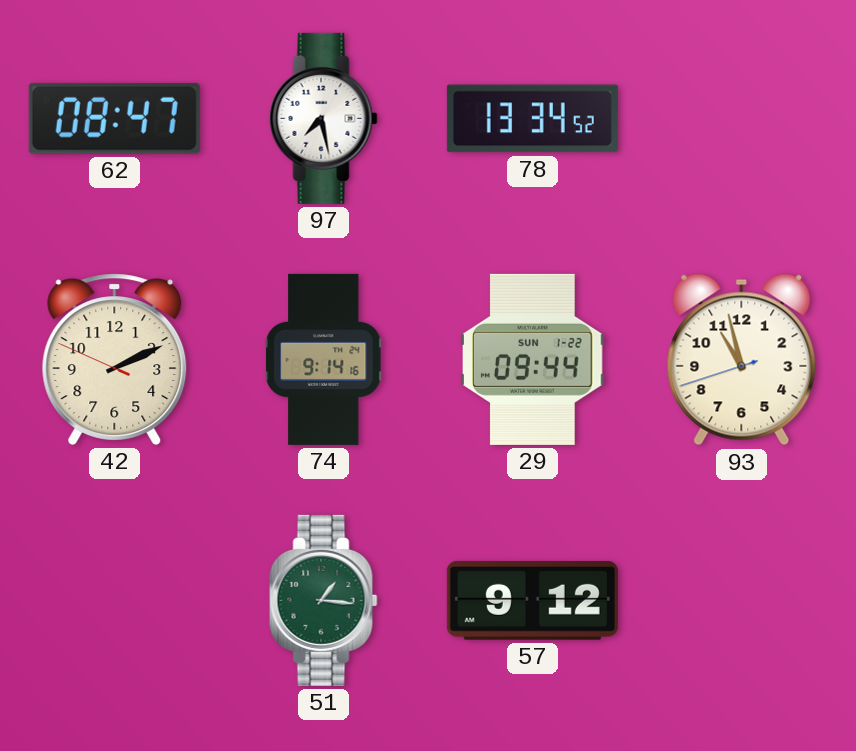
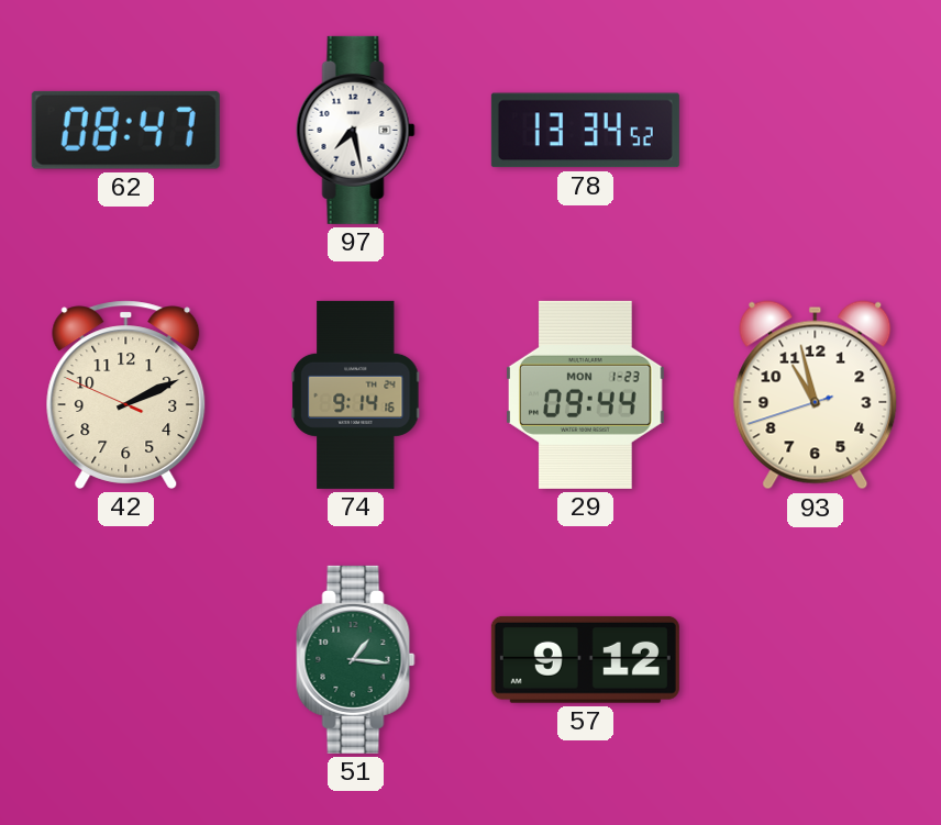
29 date: SUN 1-22 -> MON 1-23 (586, 394)
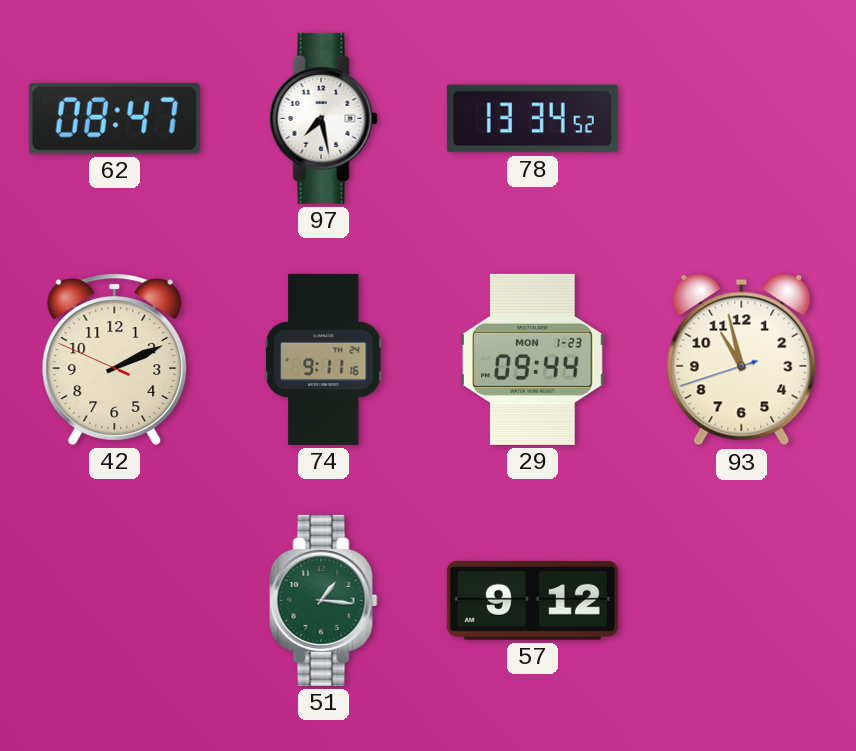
74: 9:14 -> 9:11 (324, 359)
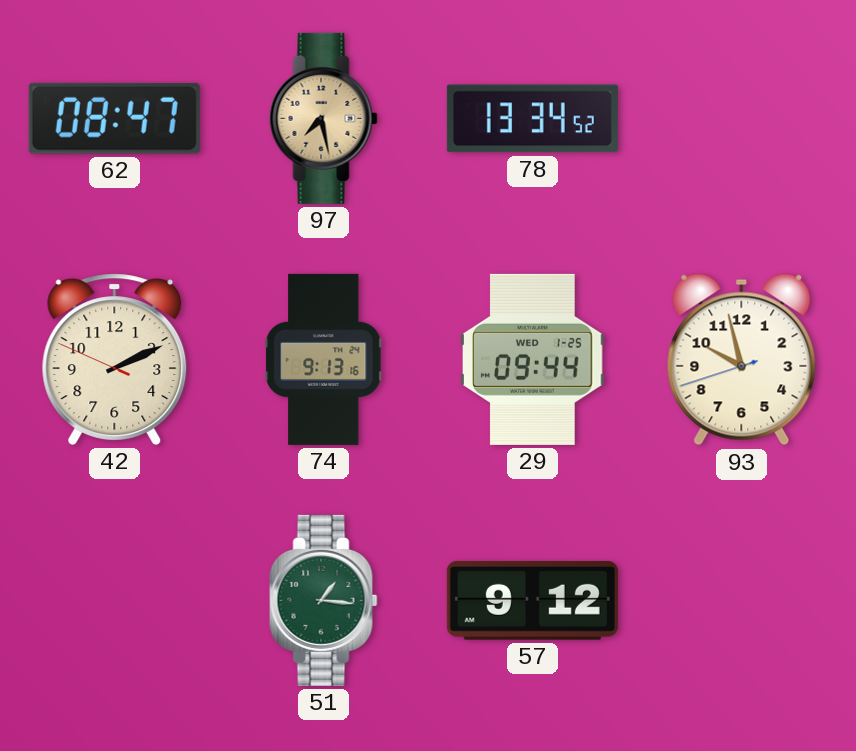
97 dial: white -> champagne (324, 118)
74: 9:11 -> 9:13 (324, 359)
29 date: MON 1-23 -> WED 1-25 (533, 359)
93: 10:57 -> 9:57 (742, 360)
